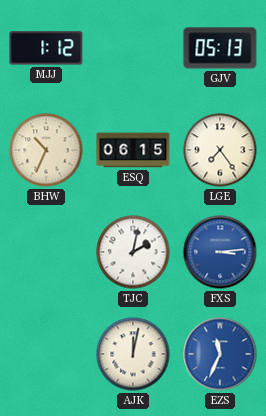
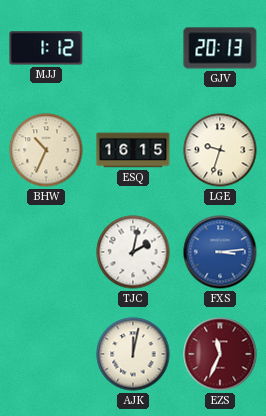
GJV: 05:13 -> 20:13 (220, 48)
ESQ: 06:15 -> 16:15 (133, 150)
LGE: 7:24 -> 9:33 (220, 150)
EZS dial: blue -> burgundy (220, 354)
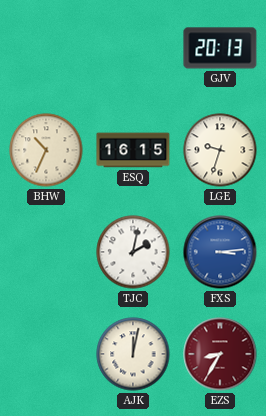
MJJ: 1:12 -> none (46, 48)
EZS: 11:34 -> 8:35 (220, 354)
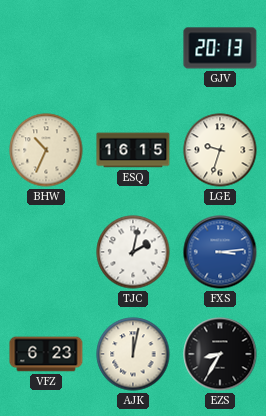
VFZ: none -> 6:23 (46, 354)
EZS dial: burgundy -> black (220, 354)
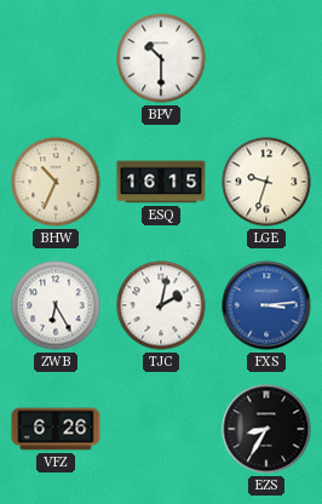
BPV: none -> 10:30 (161, 58)
GJV: 20:13 -> none (220, 48)
ZWB: none -> 6:25 (56, 305)
VFZ: 6:23 -> 6:26 (56, 429)
AJK: 12:02 -> none (133, 354)
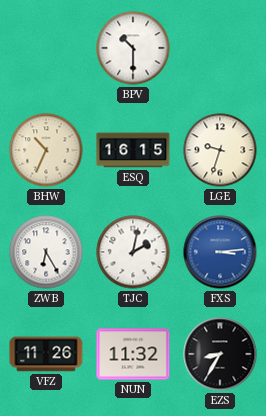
VFZ: 6:26 -> 11:26 (46, 354)
NUN: none -> 11:32 (133, 354)
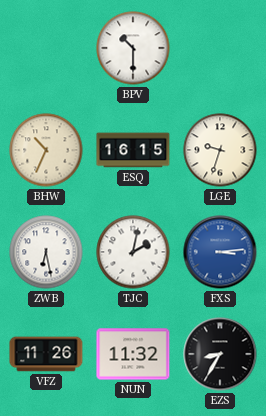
ZWB: 6:25 -> 6:28 (46, 252)
